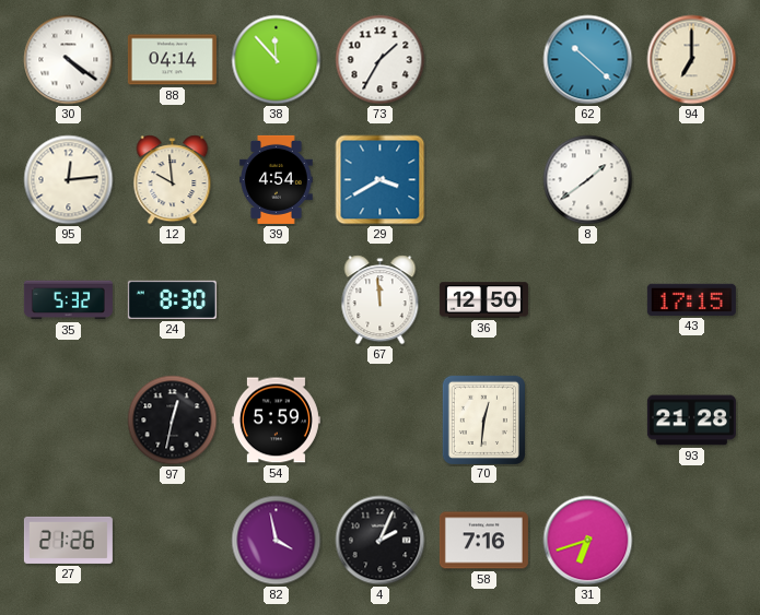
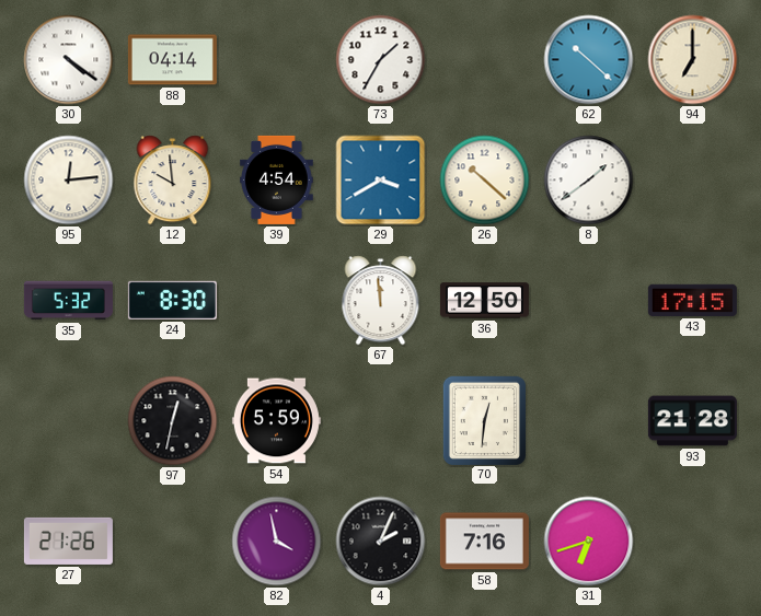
38: 11:53 -> none (277, 60)
26: none -> 10:22 (485, 181)
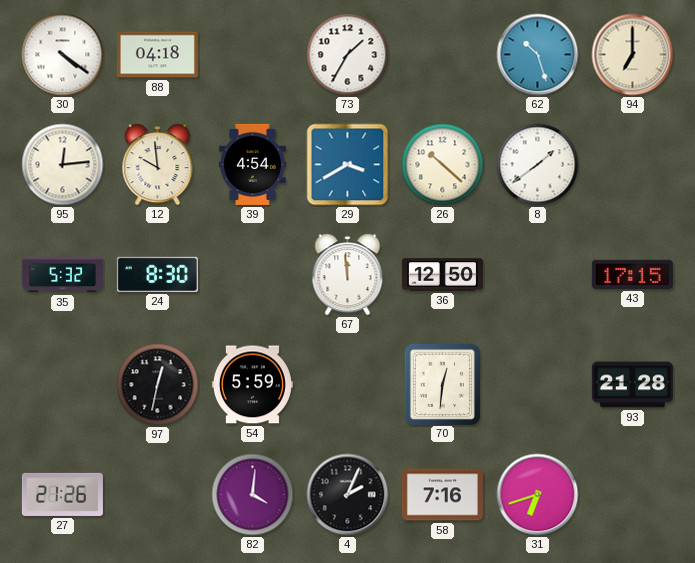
88: 04:14 -> 04:18 (157, 55)
62: 10:22 -> 10:27 (538, 55)
82: 3:58 -> 4:01 (253, 495)
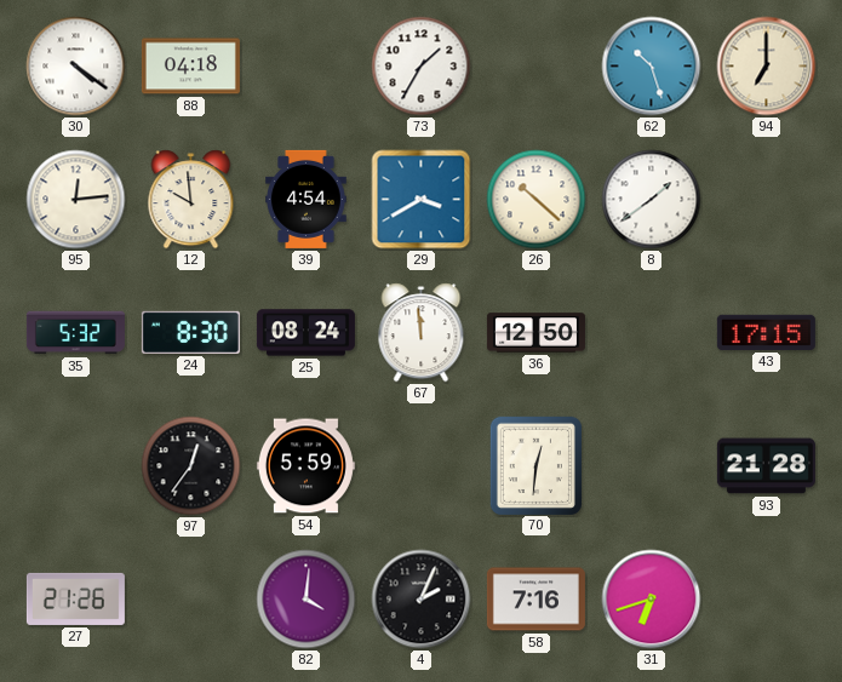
25: none -> 08:24 (305, 333)
97: 12:32 -> 12:36 (191, 466)
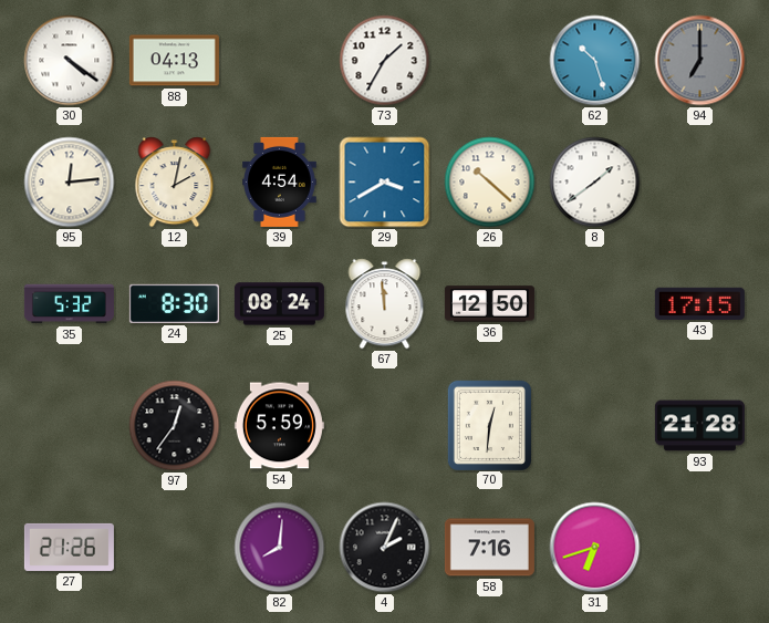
88: 04:18 -> 04:13 (174, 61)
94 dial: cream -> grey (700, 61)
12: 9:59 -> 2:02 (175, 183)
82: 4:01 -> 8:01 (280, 548)
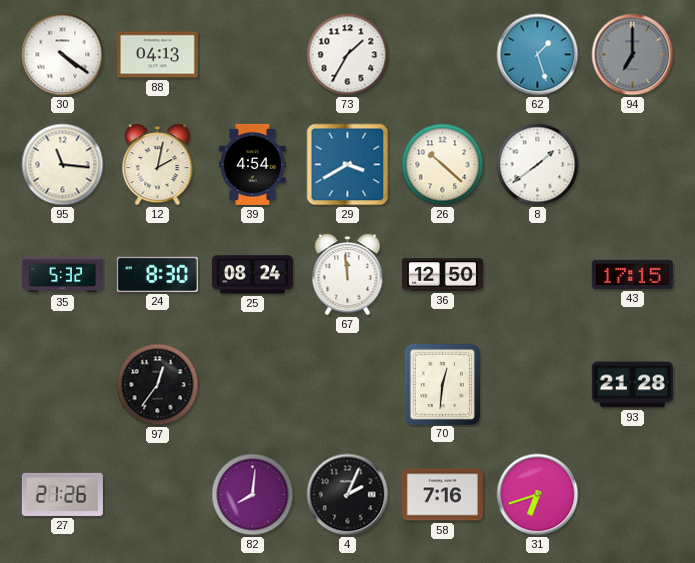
62: 10:27 -> 1:27 (538, 55)
95: 12:14 -> 11:16 (63, 165)
54: 5:59 -> none (279, 426)
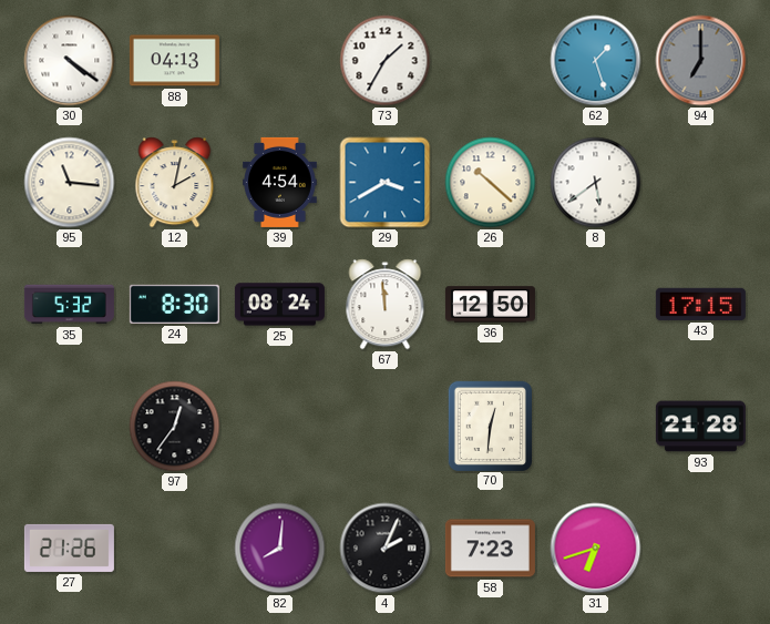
8: 1:39 -> 5:39 (596, 183)
58: 7:16 -> 7:23 (490, 549)
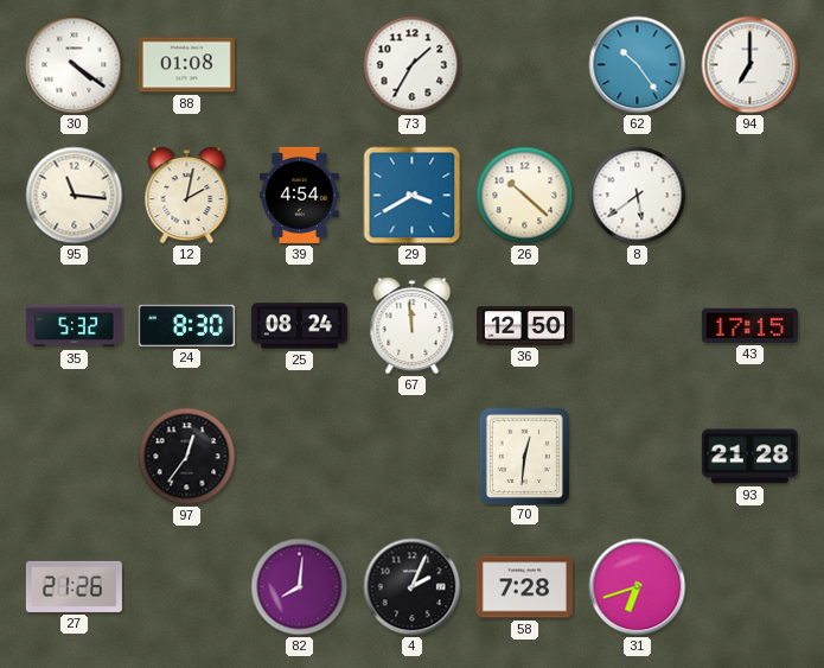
88: 04:13 -> 01:08 (186, 65)
62: 1:27 -> 10:24 (638, 65)
94 dial: grey -> white (750, 65)
58: 7:23 -> 7:28 (524, 587)
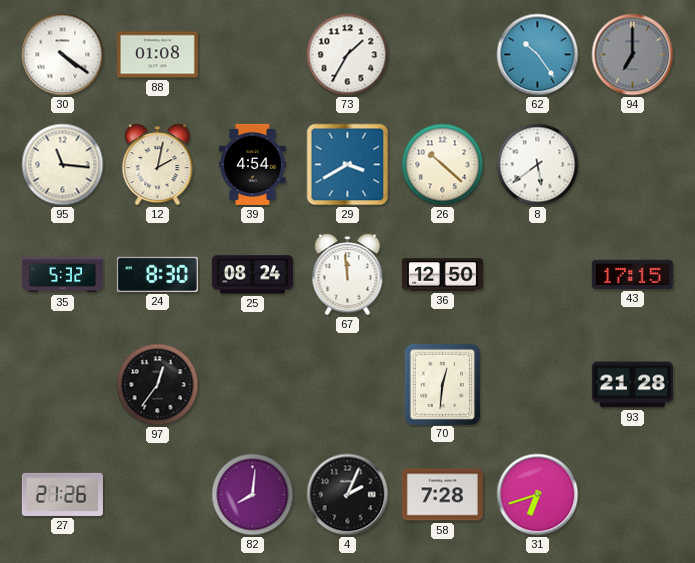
94 dial: white -> grey (633, 55)
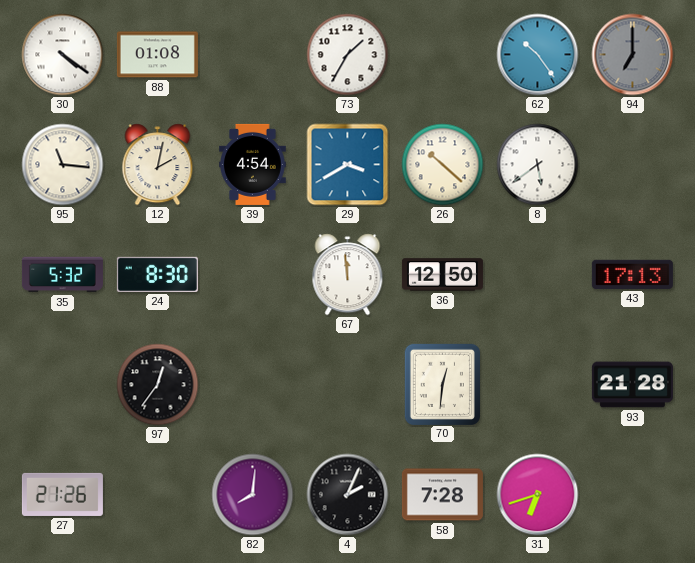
25: 08:24 -> none (252, 275)
43: 17:15 -> 17:13 (632, 274)
